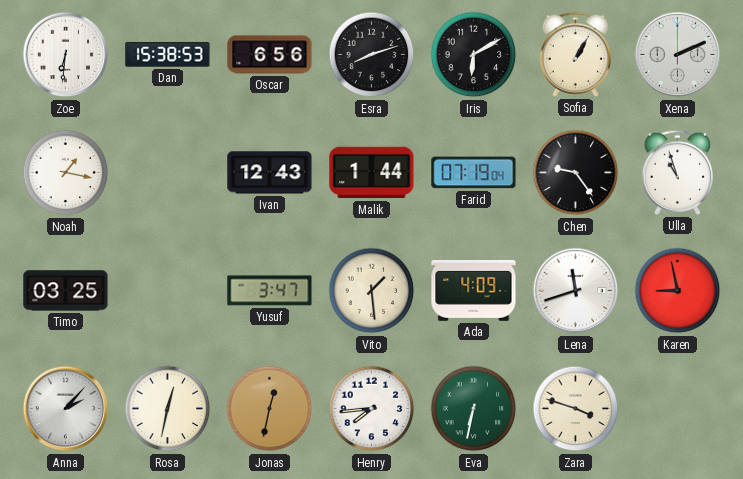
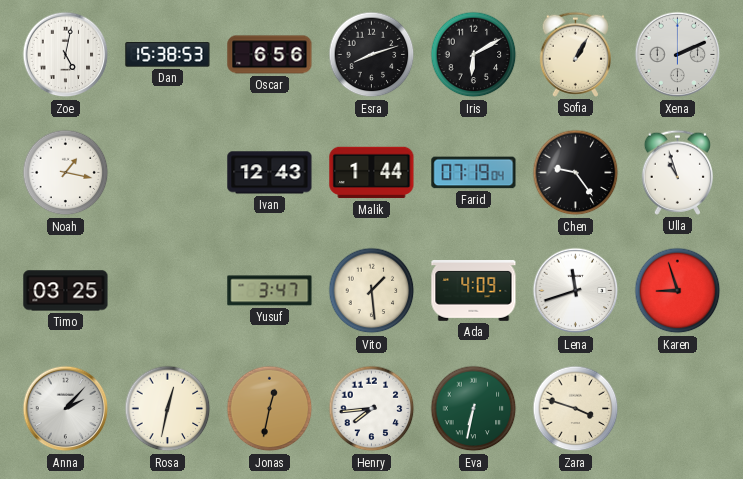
Zoe: 6:31 -> 5:02 (66, 55)
Karen: 8:58 -> 8:57 (678, 291)
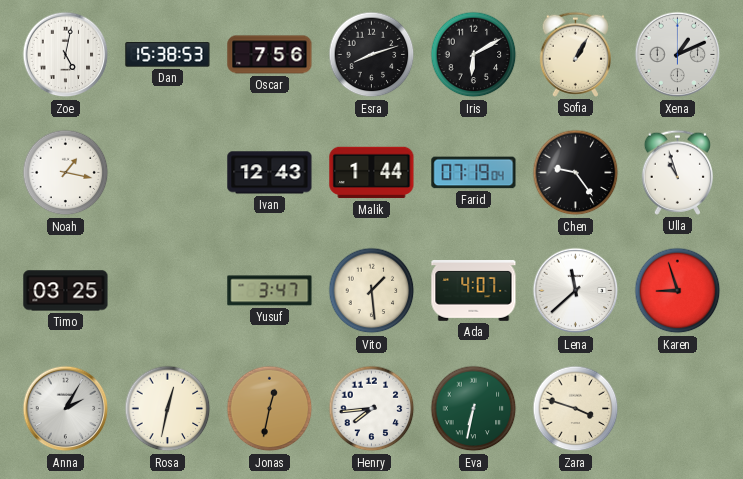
Oscar: 6:56 -> 7:56 (270, 55)
Xena: 2:11 -> 1:11 (678, 55)
Ada: 4:09 -> 4:07 (474, 291)
Lena: 11:42 -> 11:38 (576, 291)
Anna: 2:07 -> 2:05 (66, 409)
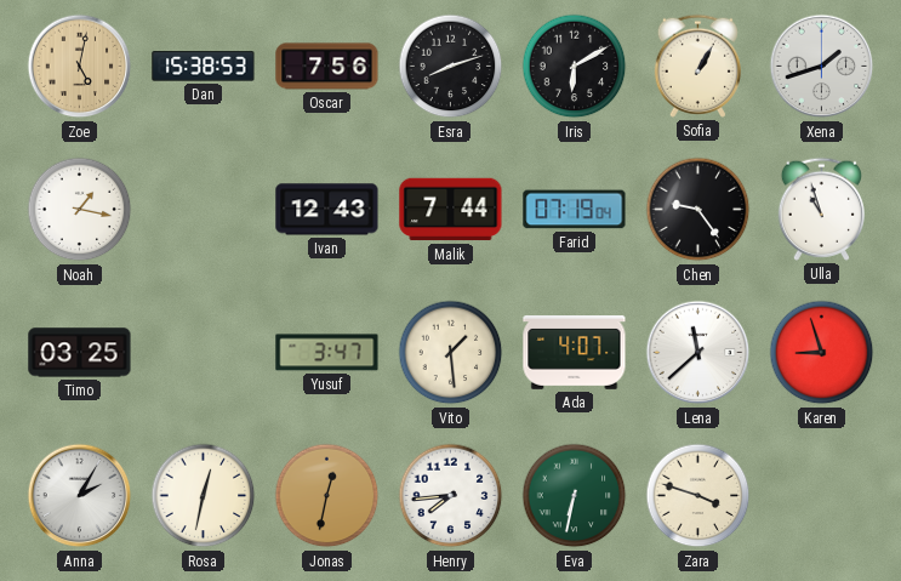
Zoe dial: white -> champagne (80, 67)
Xena: 1:11 -> 1:42 (822, 67)
Malik: 1:44 -> 7:44 (451, 210)
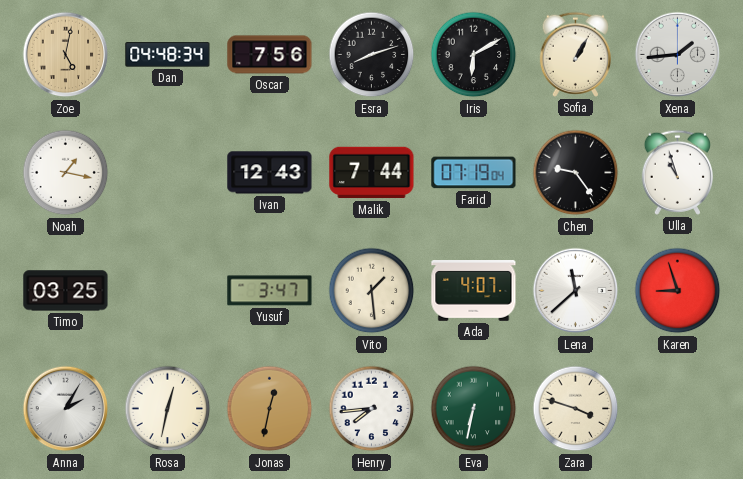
Dan: 15:38 -> 04:48 (168, 55)
Xena: 1:42 -> 1:44 (678, 55)
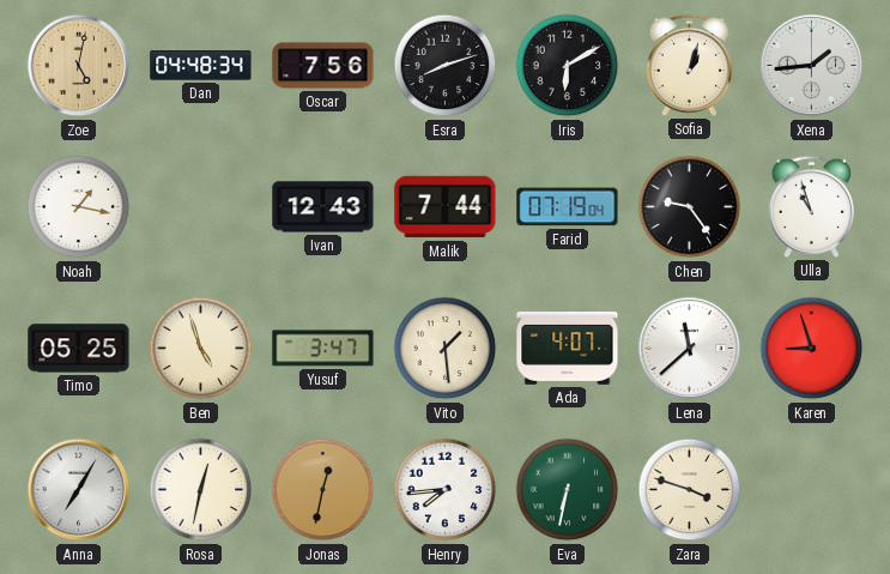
Sofia: 1:05 -> 1:03 (689, 65)
Timo: 03:25 -> 05:25 (79, 349)
Ben: none -> 4:57 (201, 349)
Anna: 2:05 -> 7:05 (79, 490)
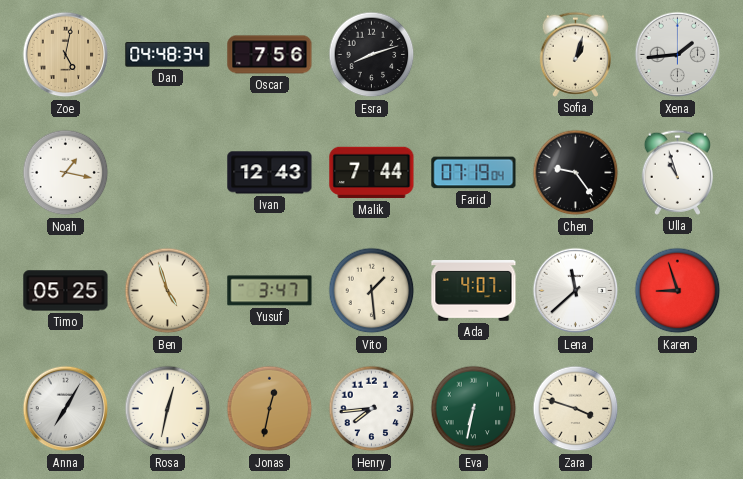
Iris: 6:10 -> none (568, 66)
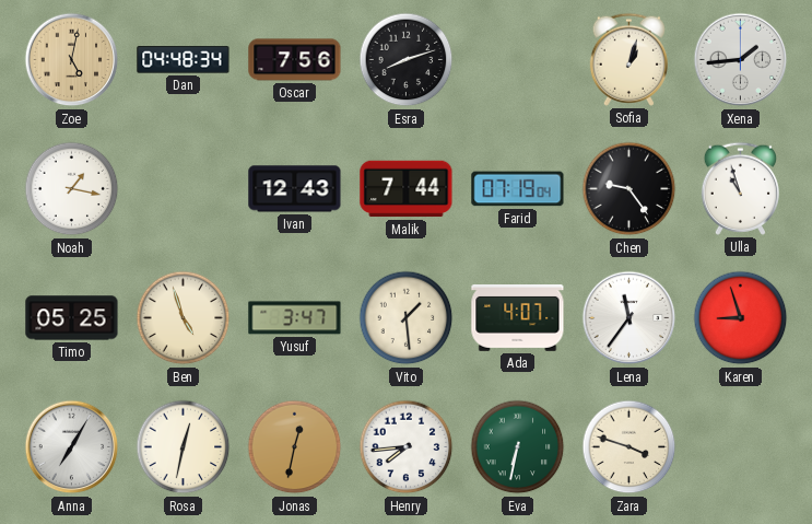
Lena: 11:38 -> 11:36 (629, 318)
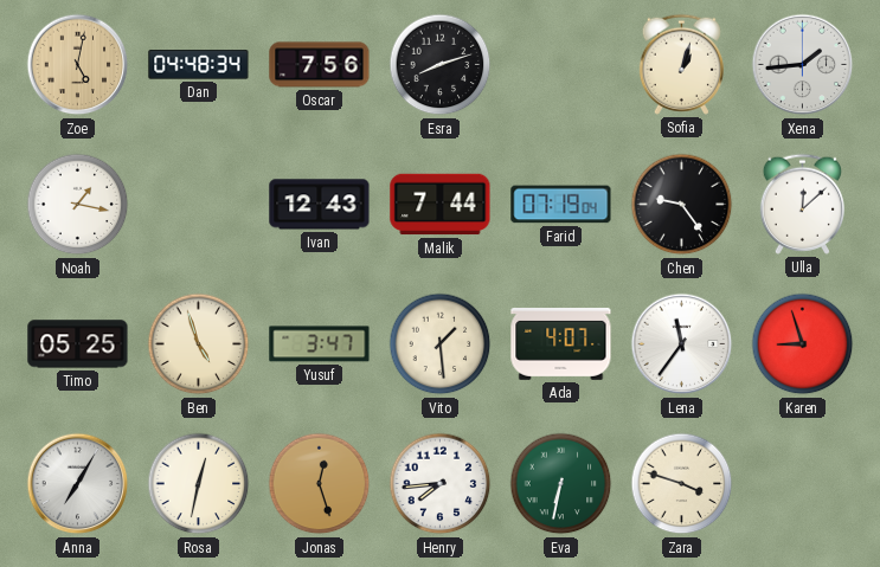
Ulla: 10:57 -> 12:08 (802, 204)
Jonas: 12:32 -> 12:27 (320, 484)
